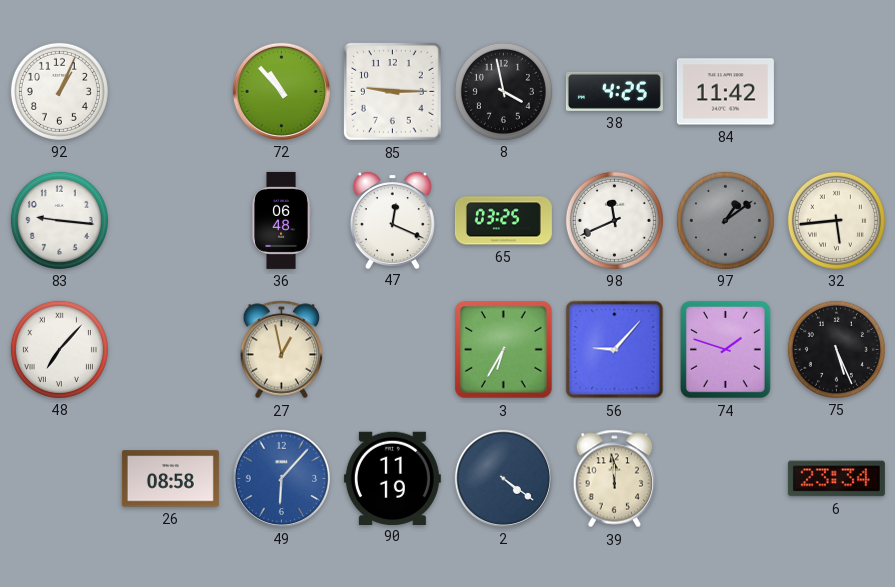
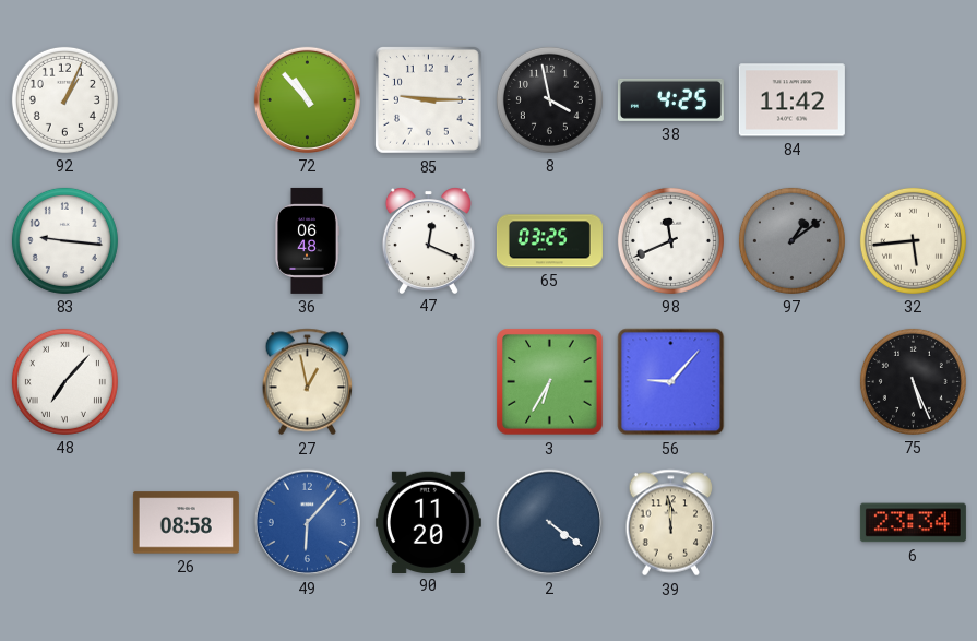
74: 1:48 -> none (725, 350)
90: 11:19 -> 11:20 (428, 522)
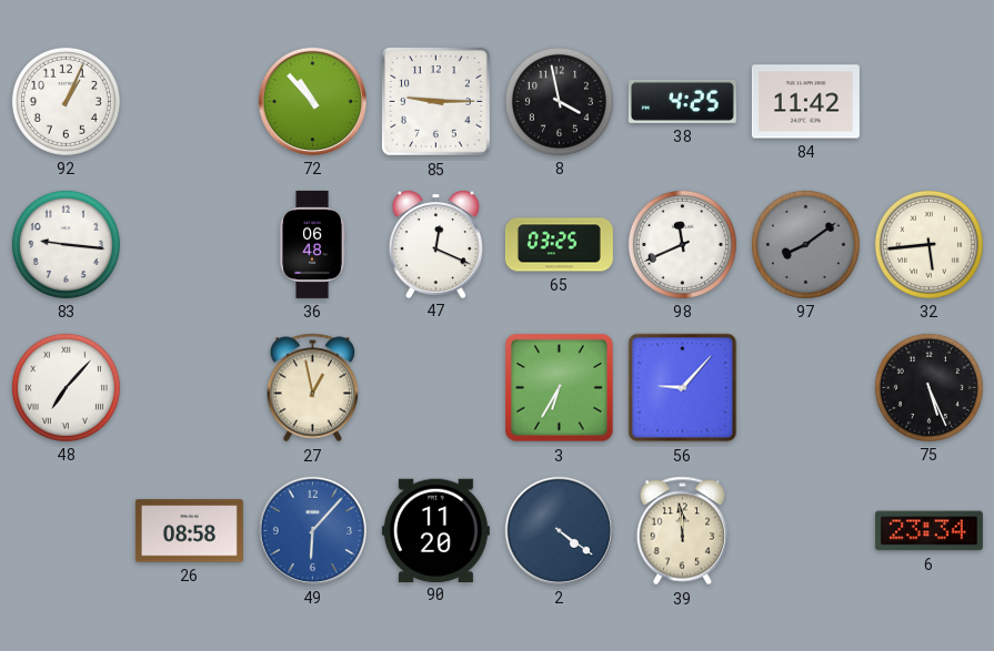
97: 1:09 -> 8:09 (805, 244)
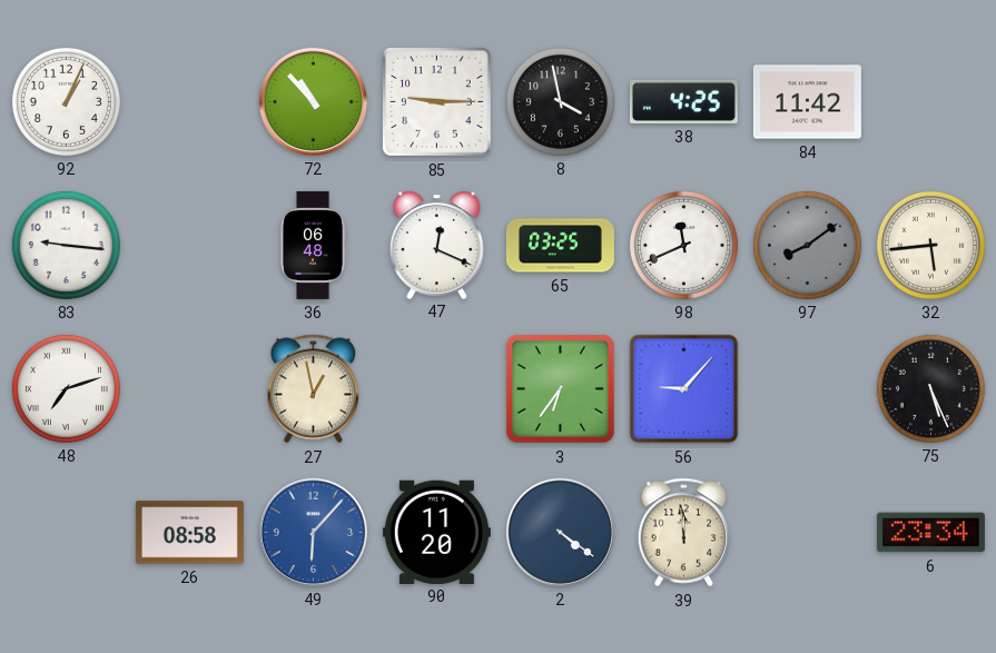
48: 7:07 -> 7:12 (66, 388)
3: 6:35 -> 6:36 (561, 389)
